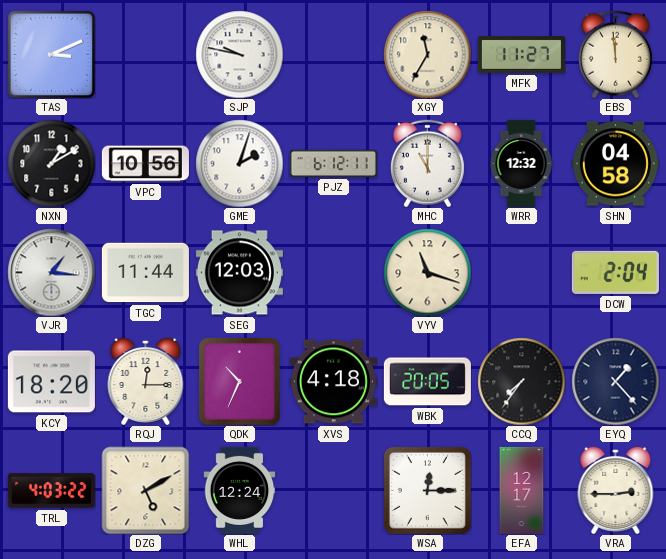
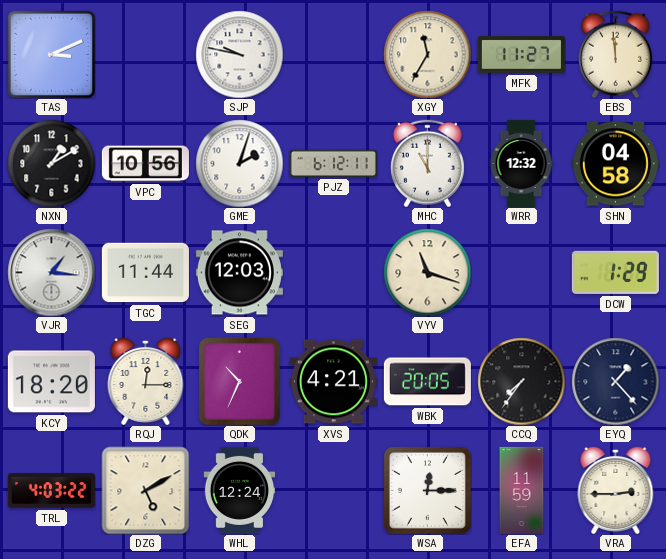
DCW: 2:04 -> 1:29 (615, 272)
XVS: 4:18 -> 4:21 (333, 382)
EFA: 12:17 -> 11:59 (522, 490)
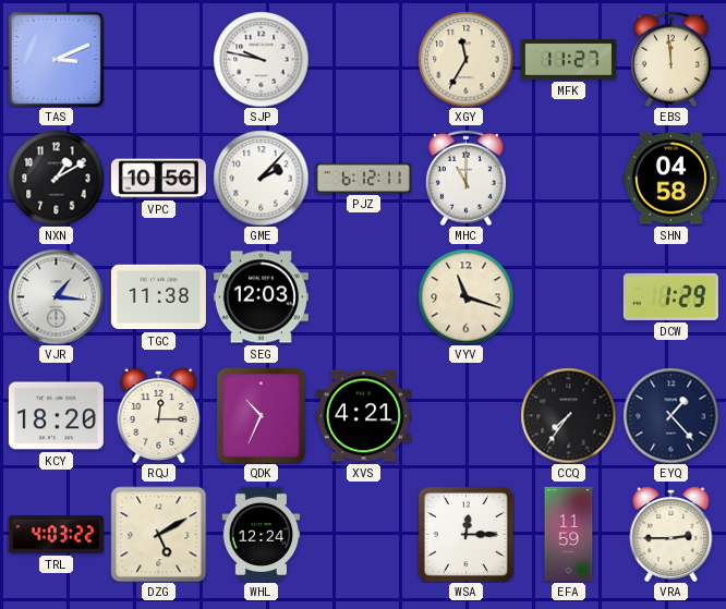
GME: 2:03 -> 2:07 (261, 178)
WRR: 12:32 -> none (521, 163)
TGC: 11:44 -> 11:38 (158, 297)
WBK: 20:05 -> none (427, 382)
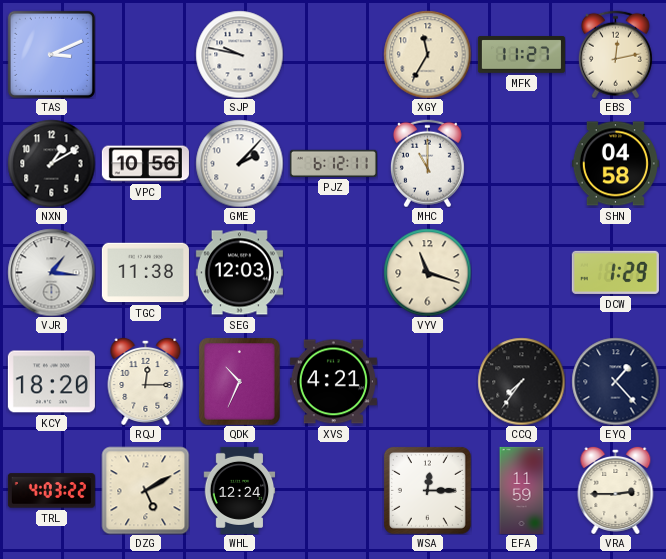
EBS: 11:59 -> 12:13 (615, 54)
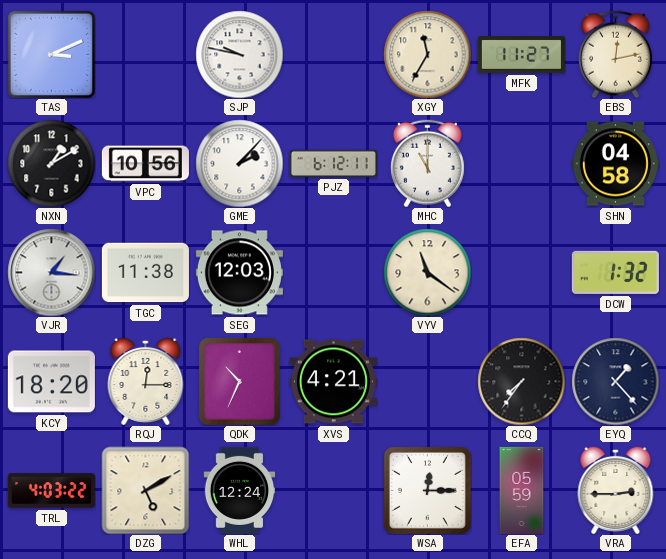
VYV: 11:18 -> 11:21 (427, 272)
DCW: 1:29 -> 1:32 (615, 272)
EFA: 11:59 -> 05:59 (522, 490)
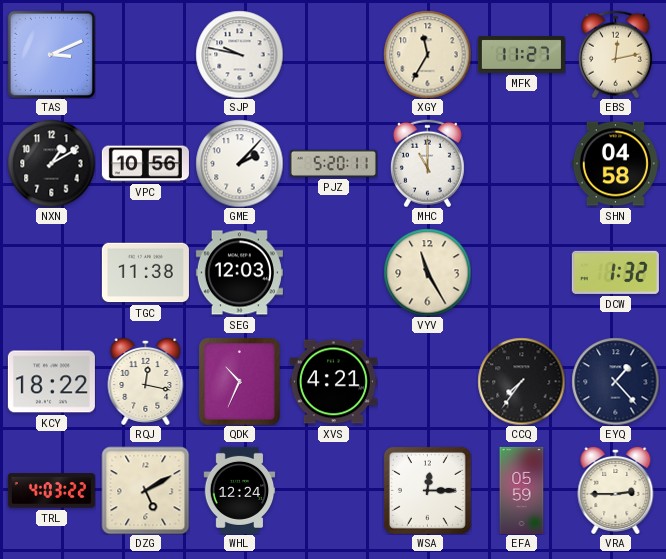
PJZ: 6:12 -> 5:20 (333, 163)
VJR: 1:16 -> none (51, 272)
VYV: 11:21 -> 11:25 (427, 272)
KCY: 18:20 -> 18:22 (51, 382)
RQJ: 12:15 -> 12:17 (146, 381)
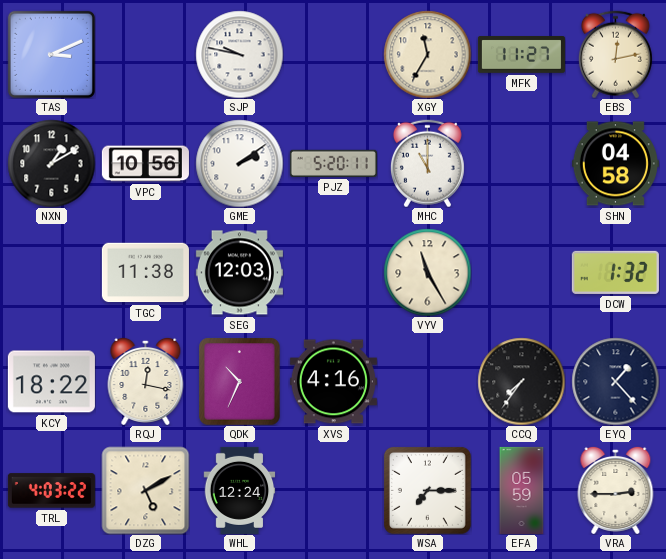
GME: 2:07 -> 2:09 (239, 163)
XVS: 4:21 -> 4:16 (333, 382)
WSA: 12:15 -> 7:15 (427, 490)
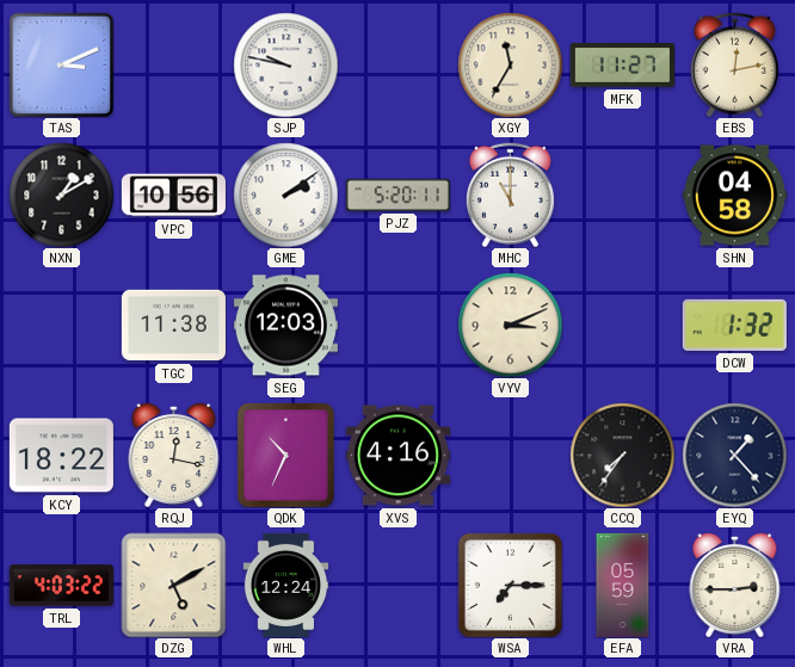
VYV: 11:25 -> 3:11 (510, 325)
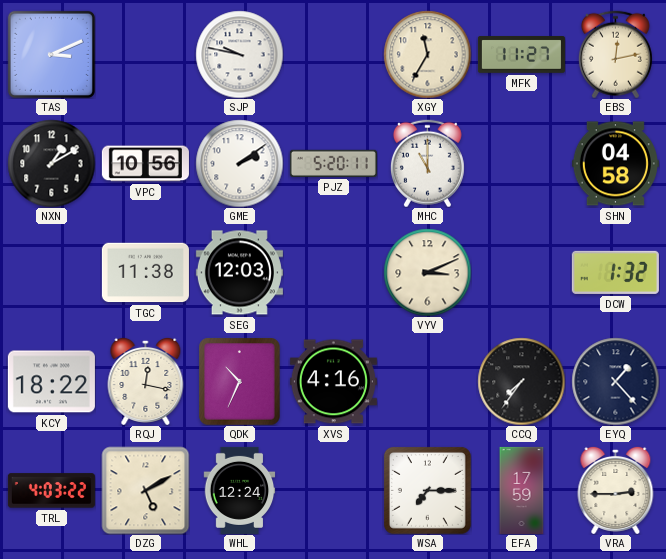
EFA: 05:59 -> 17:59 (522, 490)
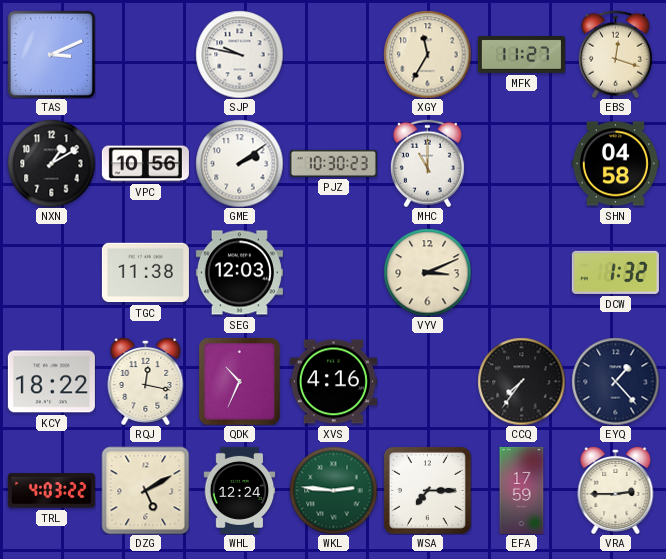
EBS: 12:13 -> 12:18 (615, 54)
PJZ: 5:20 -> 10:30 (333, 163)
WKL: none -> 2:46 (333, 490)
